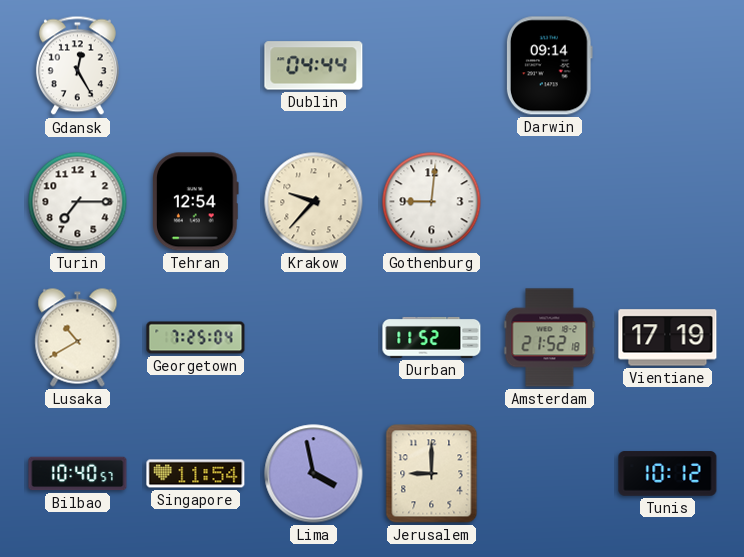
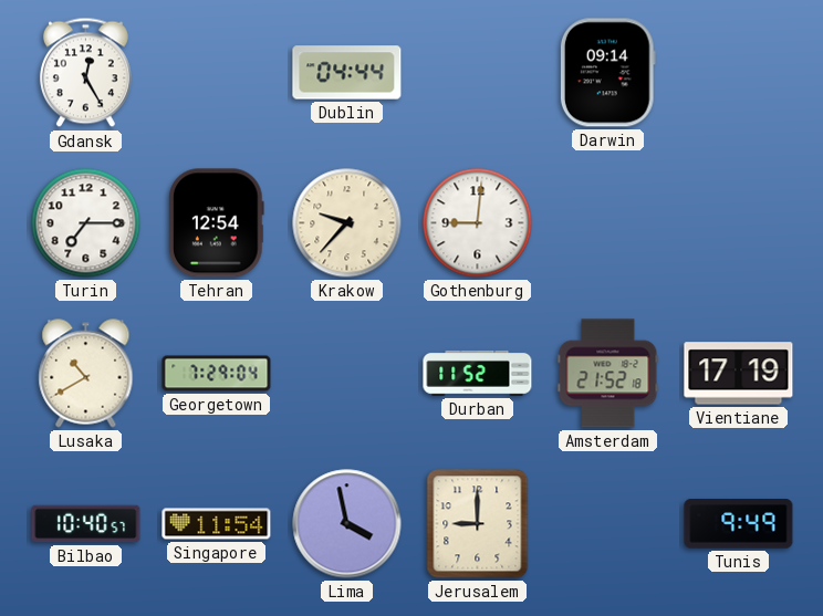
Georgetown: 7:25 -> 7:29 (217, 374)
Tunis: 10:12 -> 9:49 (739, 524)
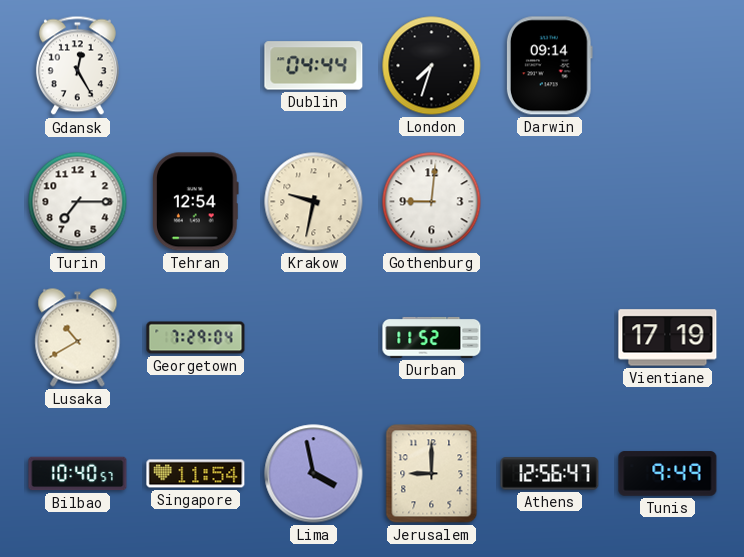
London: none -> 7:33 (432, 66)
Krakow: 9:37 -> 9:32 (314, 202)
Amsterdam: 21:52 -> none (608, 374)
Athens: none -> 12:56 (550, 474)
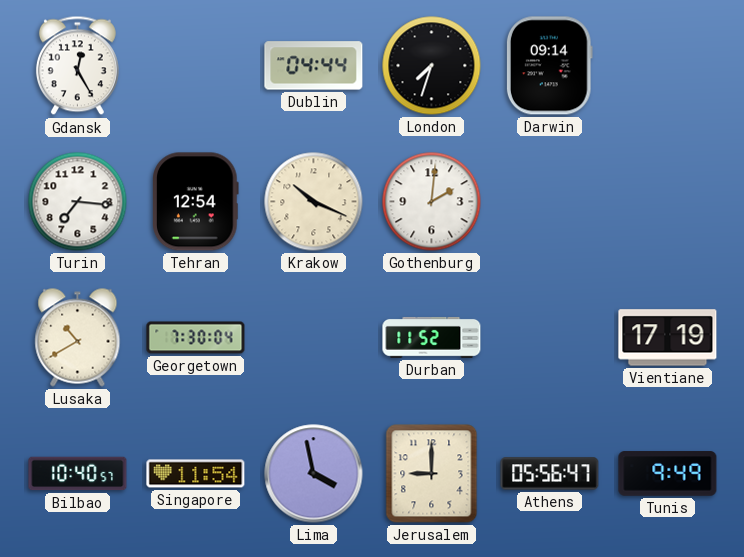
Turin: 7:15 -> 7:16 (78, 202)
Krakow: 9:32 -> 10:19 (314, 202)
Gothenburg: 9:01 -> 2:01 (432, 202)
Georgetown: 7:29 -> 7:30 (196, 338)
Athens: 12:56 -> 05:56 (550, 474)
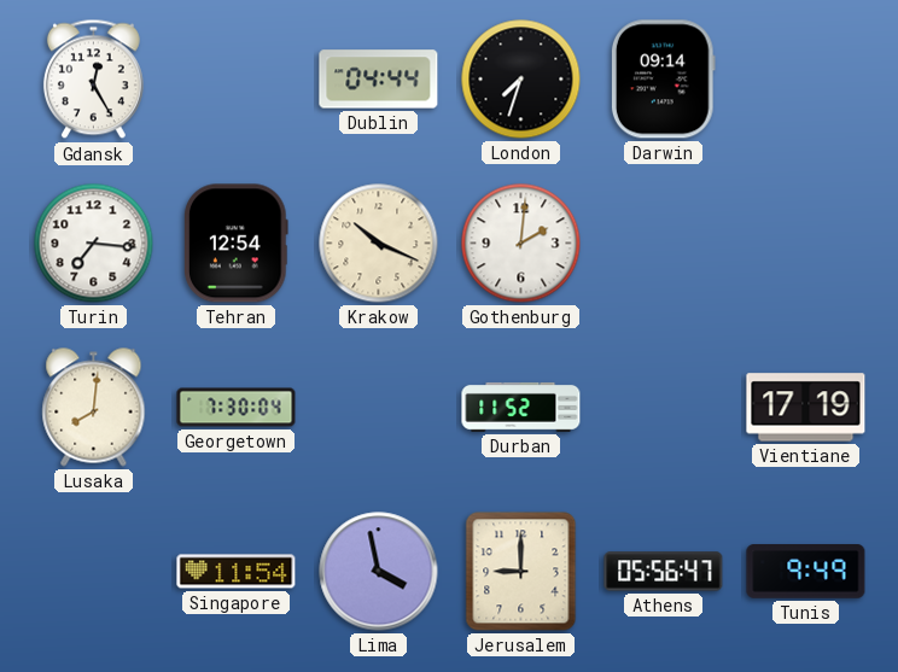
Lusaka: 10:40 -> 8:01 (94, 408)
Bilbao: 10:40 -> none (78, 474)
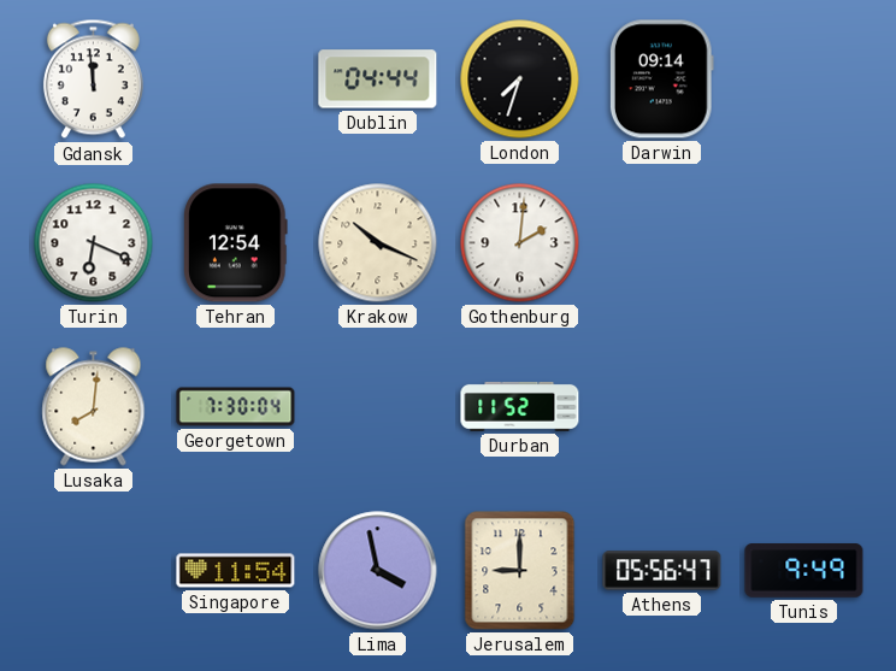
Gdansk: 12:25 -> 11:59 (93, 80)
Turin: 7:16 -> 6:19 (94, 243)
Vientiane: 17:19 -> none (806, 408)
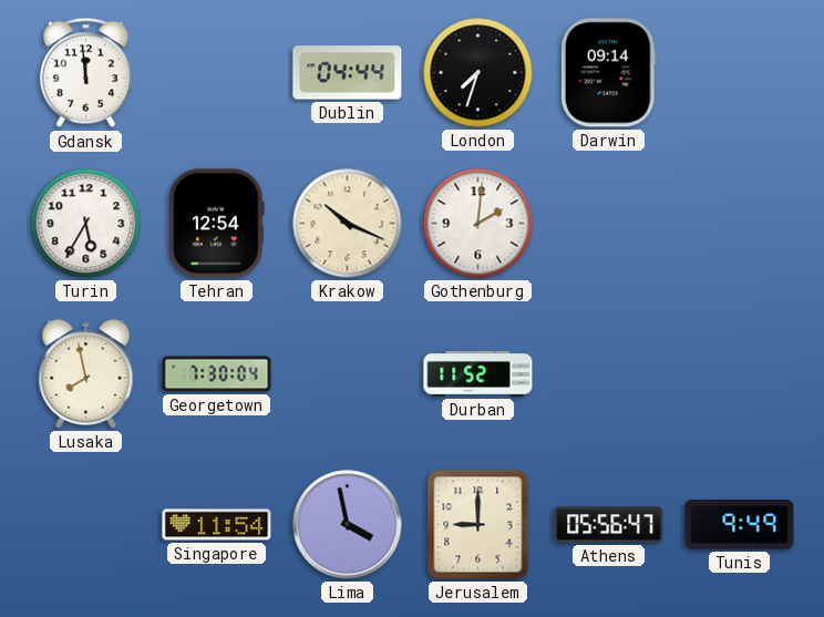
Turin: 6:19 -> 5:35 (86, 224)
Lusaka: 8:01 -> 7:58 (86, 374)
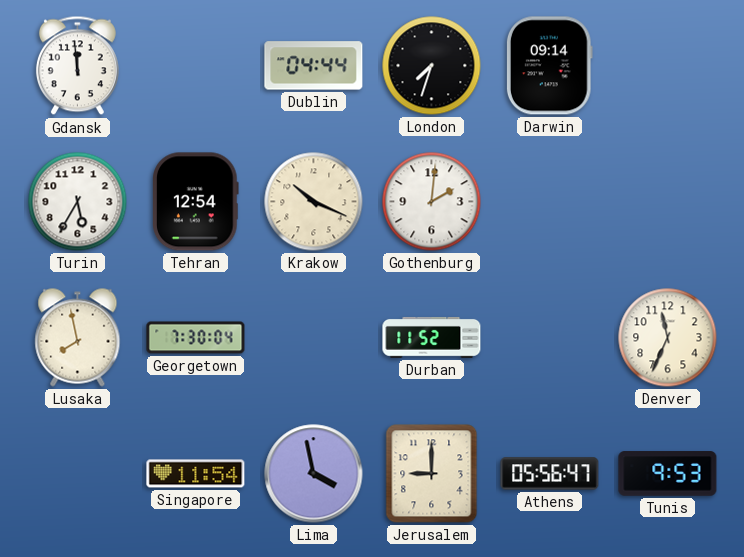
Denver: none -> 11:34 (668, 338)
Tunis: 9:49 -> 9:53 (668, 474)
